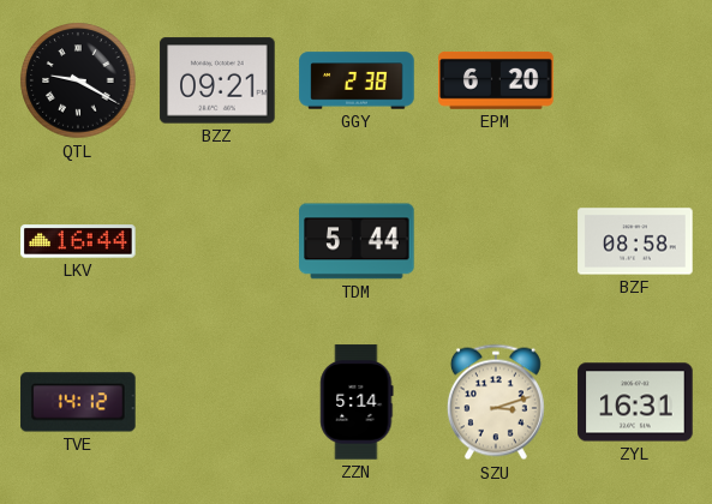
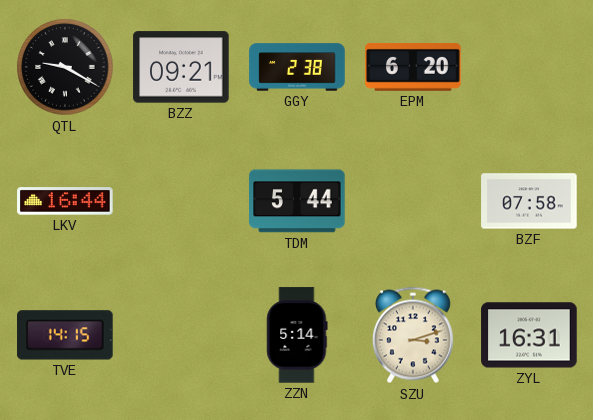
BZF: 08:58 -> 07:58 (529, 201)
TVE: 14:12 -> 14:15 (65, 335)
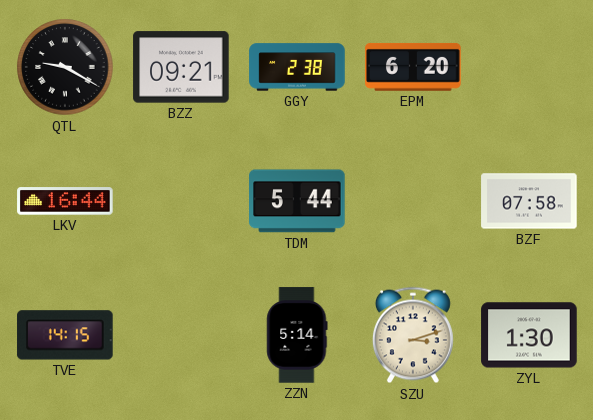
ZYL: 16:31 -> 1:30 (529, 335)
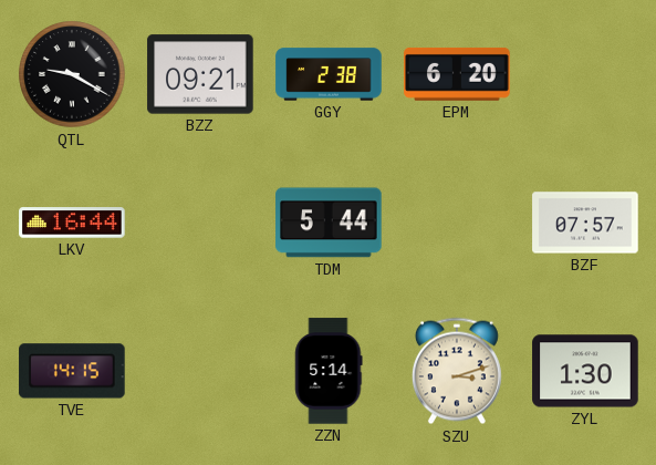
BZF: 07:58 -> 07:57 (585, 223)
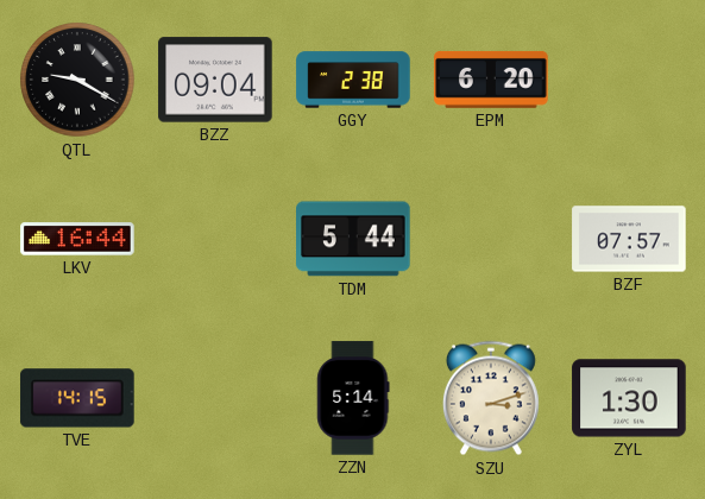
BZZ: 09:21 -> 09:04 (215, 80)
